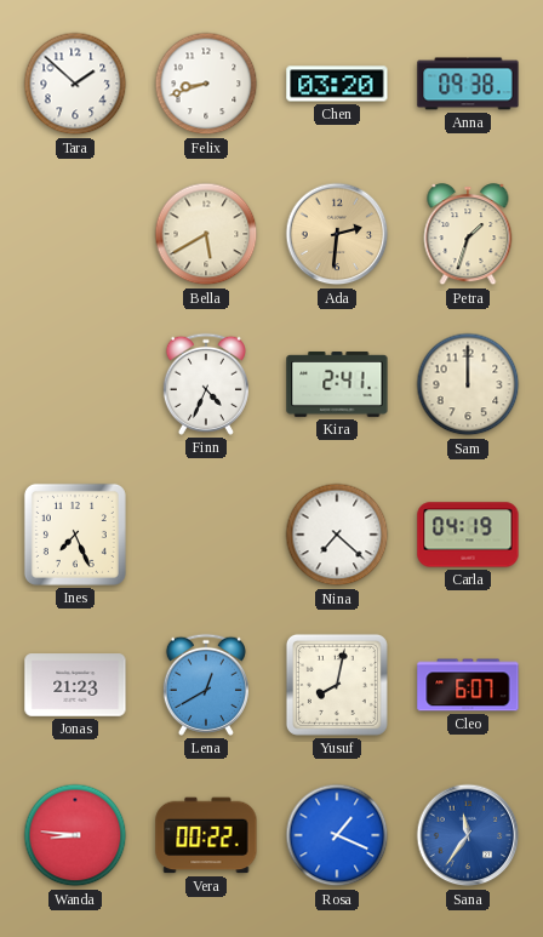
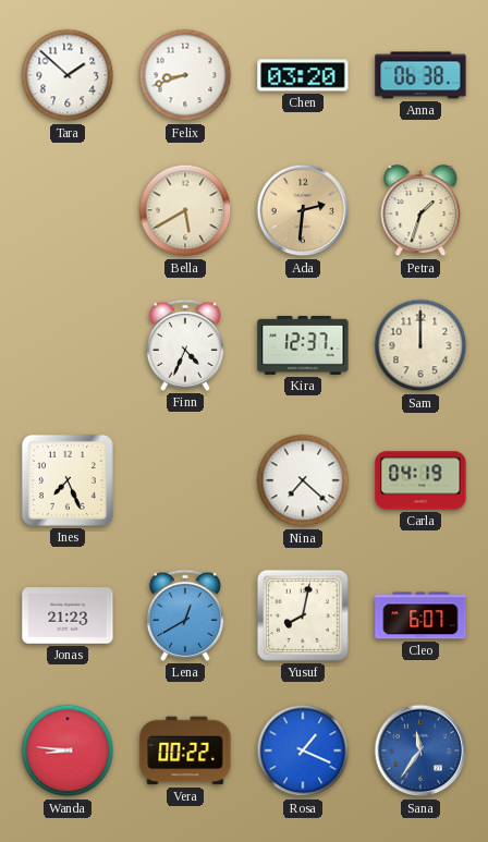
Anna: 09:38 -> 06:38 (420, 75)
Kira: 2:41 -> 12:37 (303, 346)
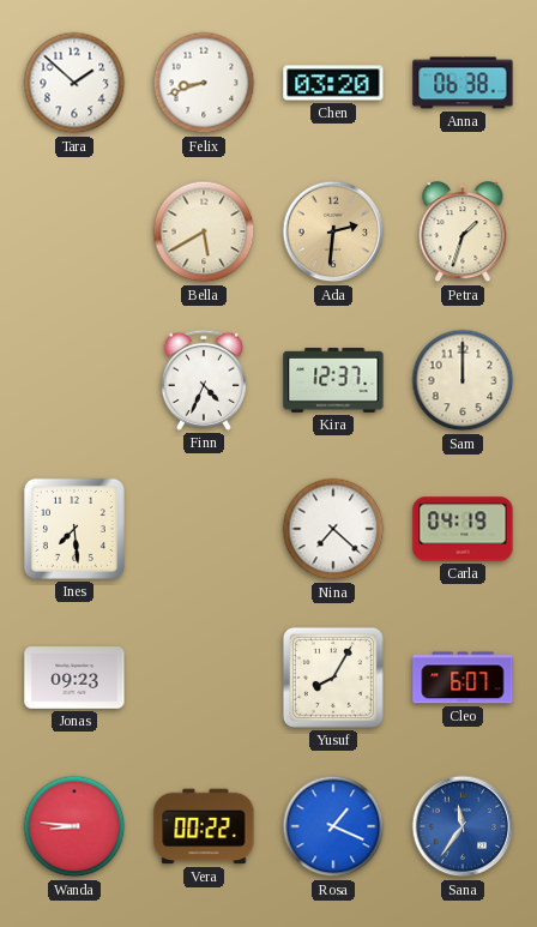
Ines: 7:26 -> 7:29 (74, 529)
Jonas: 21:23 -> 09:23 (74, 678)
Lena: 12:40 -> none (185, 615)
Yusuf: 8:02 -> 8:05 (333, 678)
